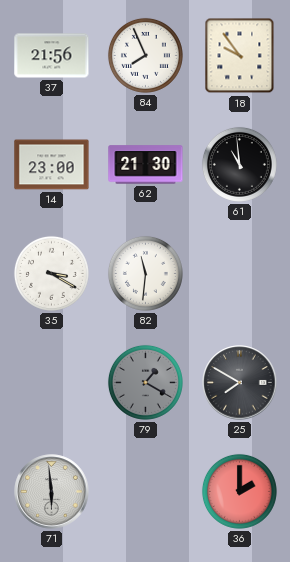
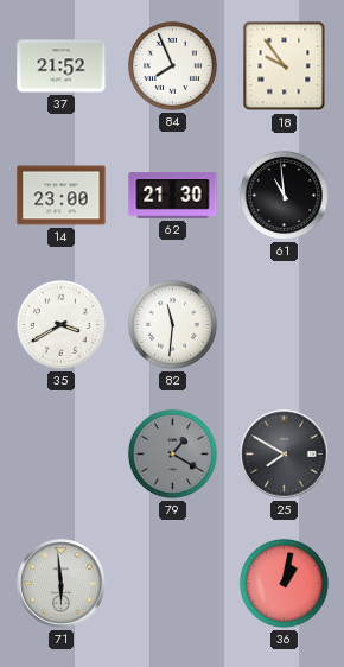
37: 21:56 -> 21:52 (62, 66)
35: 3:20 -> 3:40 (60, 324)
36: 2:00 -> 1:02 (284, 583)
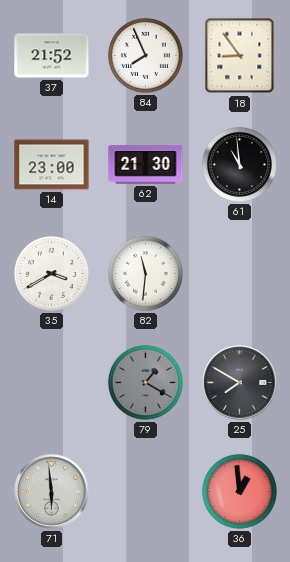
18: 9:54 -> 8:54 (240, 56)
36: 1:02 -> 12:59 (239, 491)
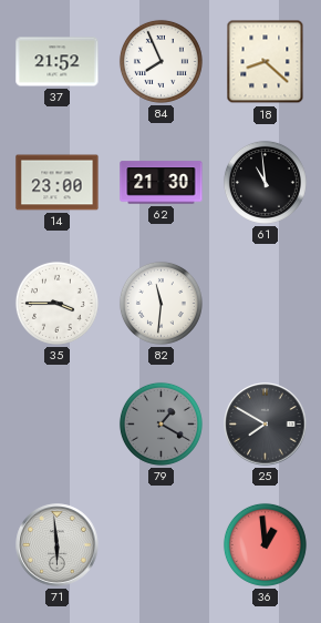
18: 8:54 -> 8:22 (266, 62)
35: 3:40 -> 3:45 (56, 303)
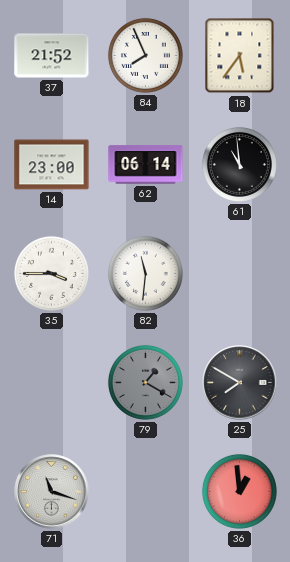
18: 8:22 -> 5:36 (240, 56)
62: 21:30 -> 06:14 (146, 165)
71: 5:59 -> 11:18 (52, 492)
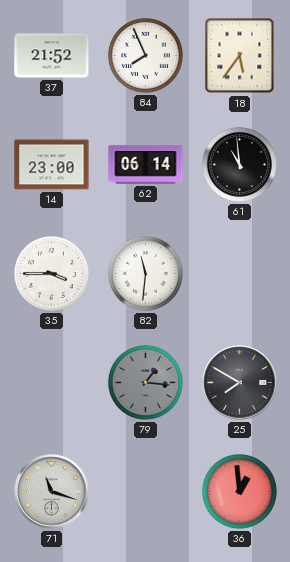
79: 1:20 -> 1:16 (145, 382)
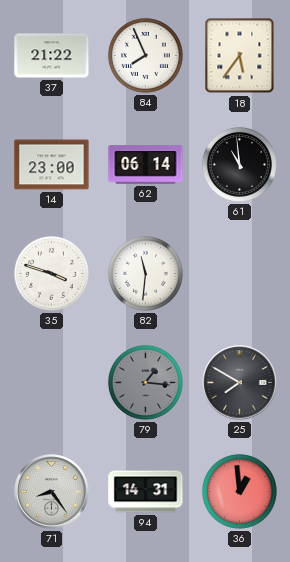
37: 21:52 -> 21:22 (52, 56)
35: 3:45 -> 3:48 (51, 273)
71: 11:18 -> 8:24 (52, 492)
94: none -> 14:31 (146, 492)
